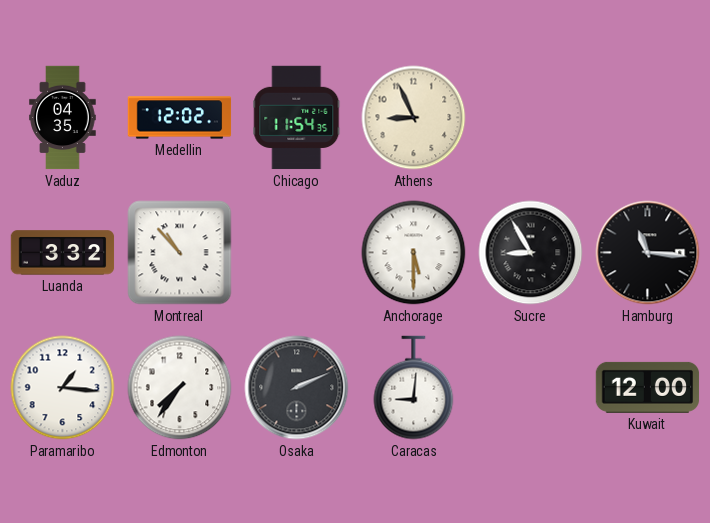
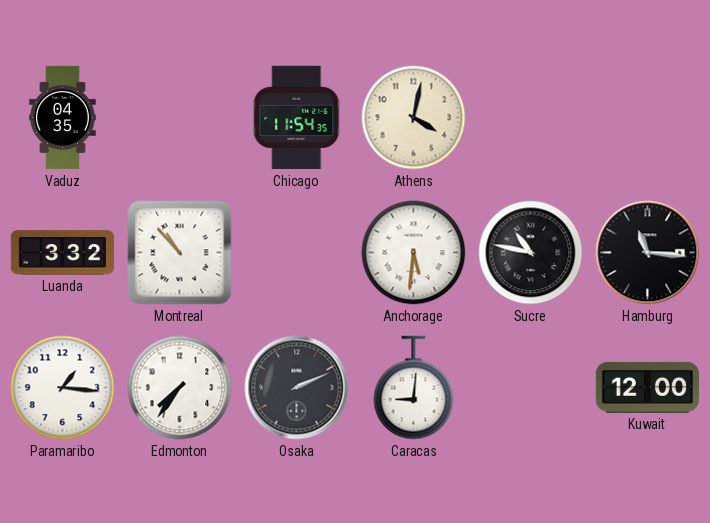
Medellin: 12:02 -> none (180, 118)
Athens: 8:56 -> 4:02 (414, 118)
Anchorage: 5:30 -> 5:31 (414, 253)
Sucre: 8:55 -> 10:47 (531, 253)
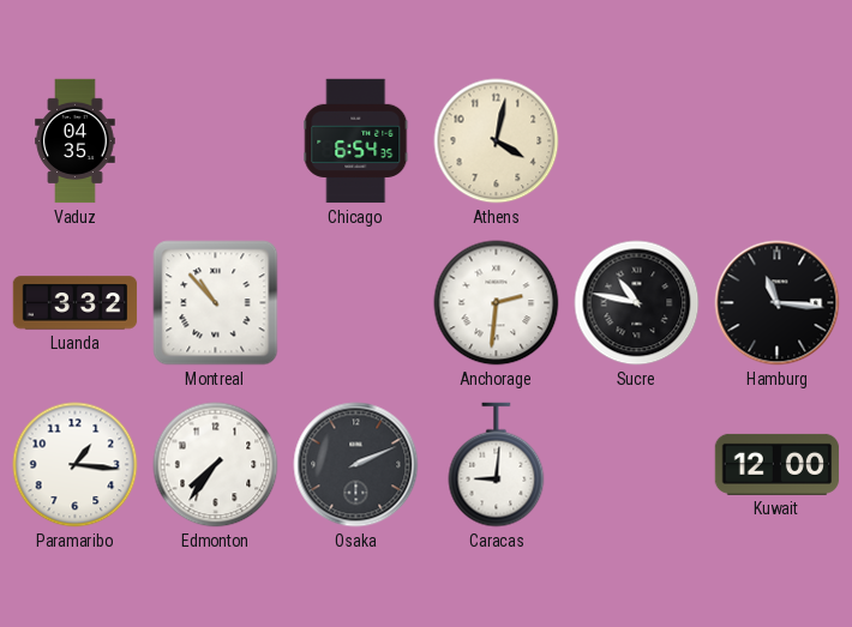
Chicago: 11:54 -> 6:54 (356, 141)
Anchorage: 5:31 -> 2:31 (497, 303)
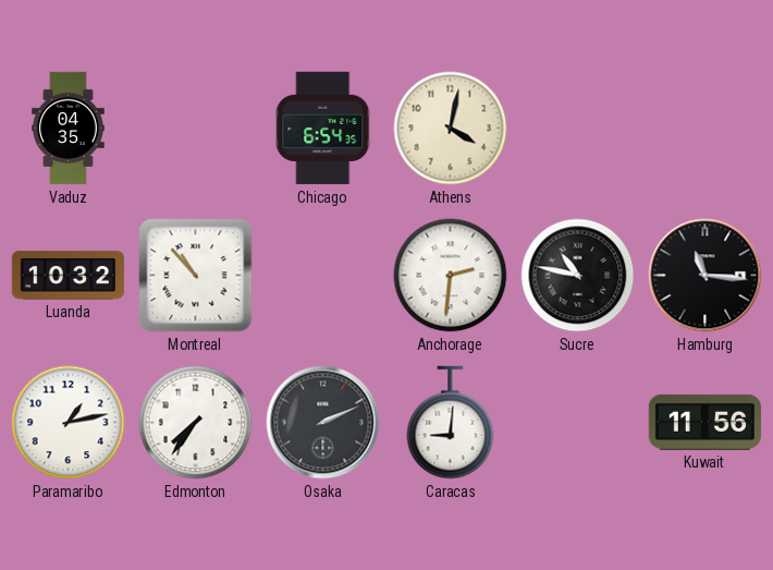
Luanda: 3:32 -> 10:32 (69, 276)
Paramaribo: 1:16 -> 1:13 (69, 423)
Kuwait: 12:00 -> 11:56 (705, 422)
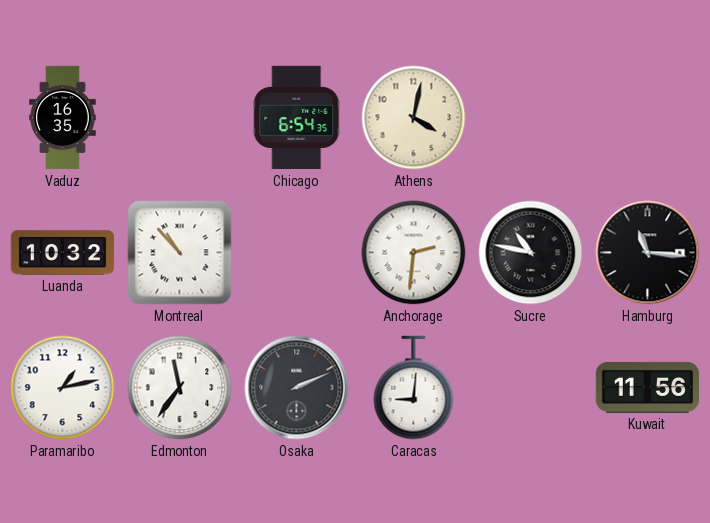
Vaduz: 04:35 -> 16:35 (63, 118)
Edmonton: 7:36 -> 11:36 (180, 388)
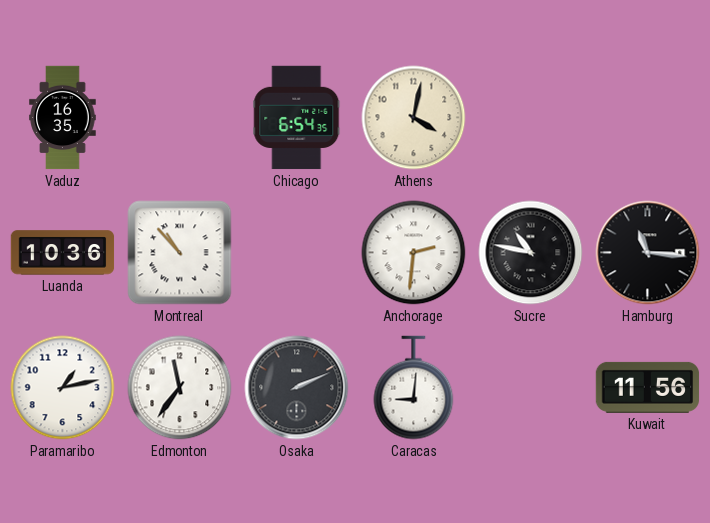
Luanda: 10:32 -> 10:36 (63, 253)
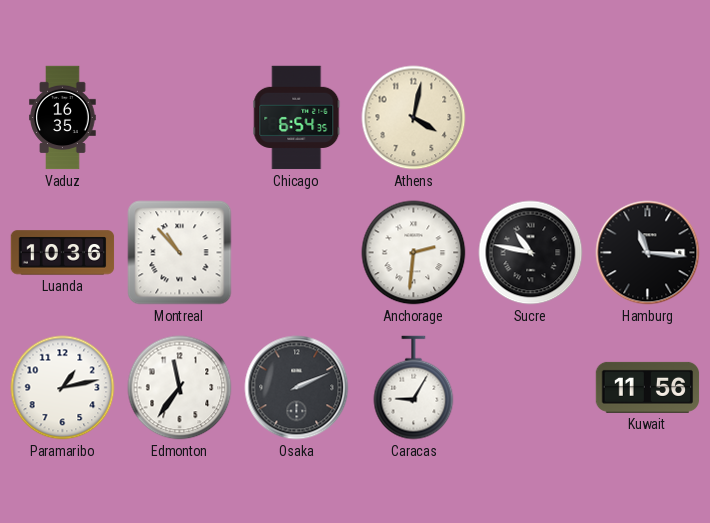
Caracas: 9:01 -> 9:05 (414, 388)
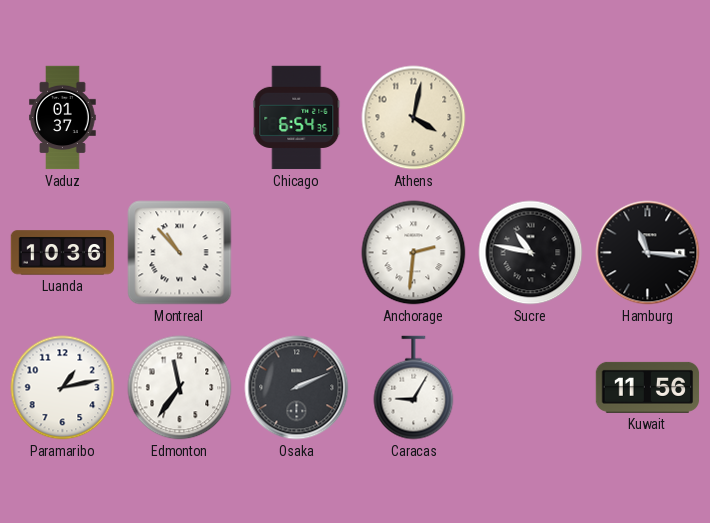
Vaduz: 16:35 -> 01:37 (63, 118)
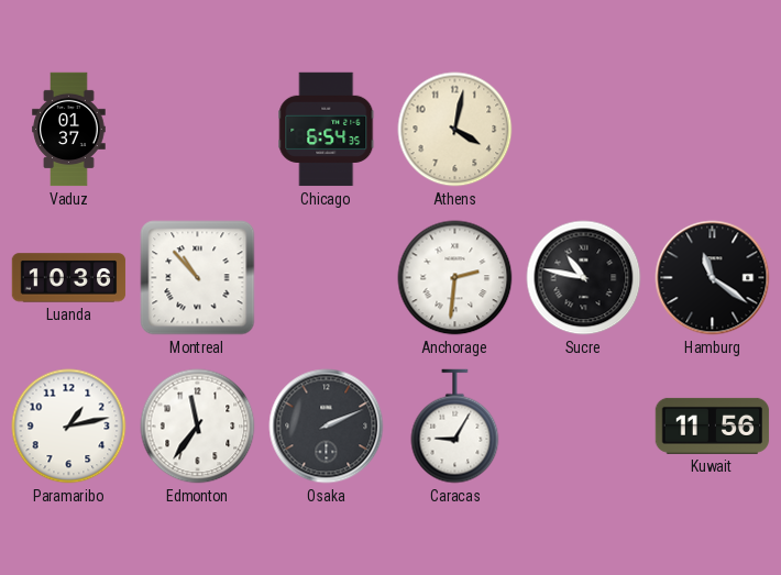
Hamburg: 11:16 -> 11:21 (713, 278)
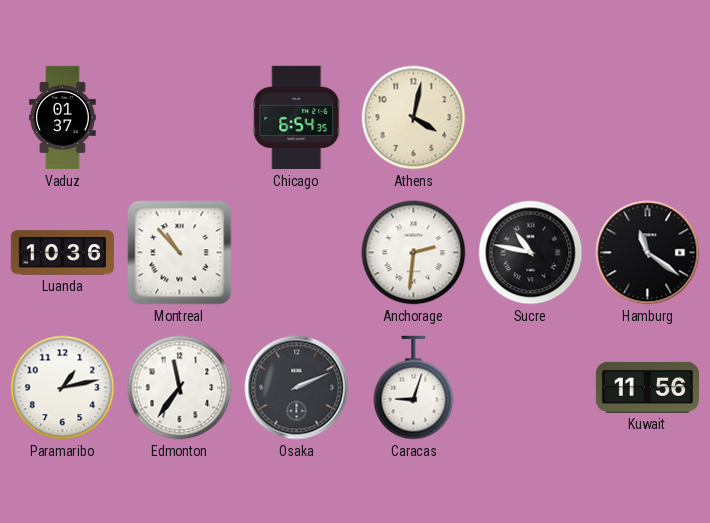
Caracas: 9:05 -> 9:03 (414, 388)
